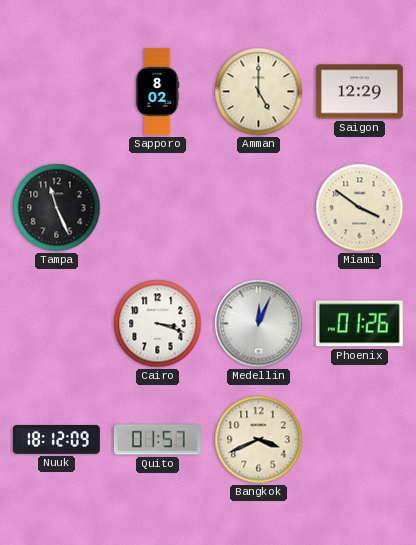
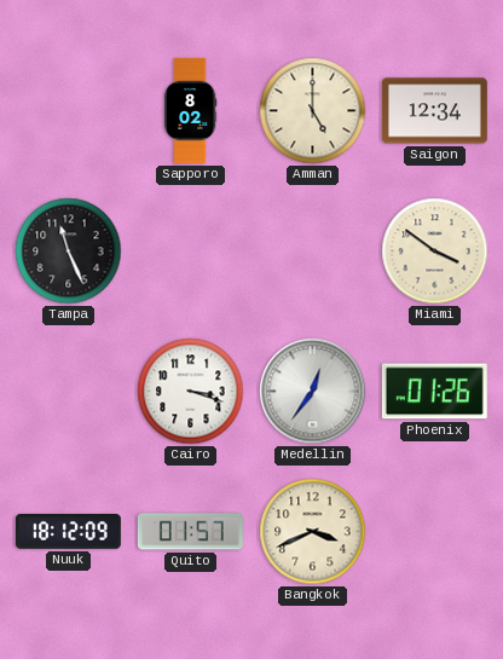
Saigon: 12:29 -> 12:34 (434, 111)
Medellin: 12:04 -> 12:36 (313, 392)
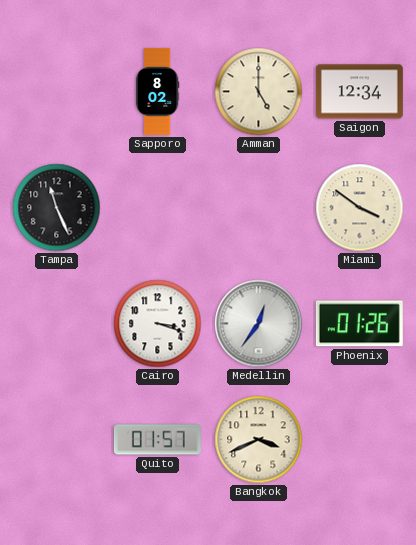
Nuuk: 18:12 -> none (68, 532)
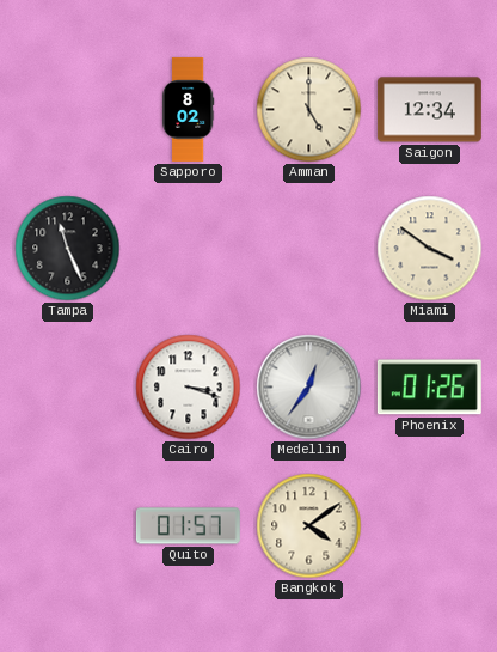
Bangkok: 3:41 -> 4:09 (309, 526)
